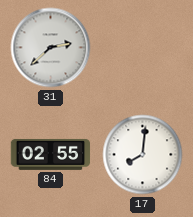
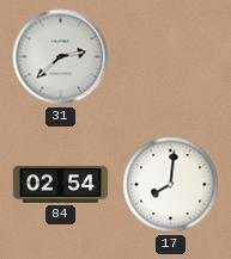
84: 02:55 -> 02:54 (61, 184)
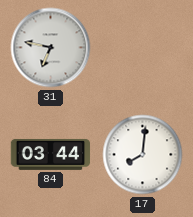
31: 2:38 -> 6:47 (51, 48)
84: 02:54 -> 03:44 (51, 154)
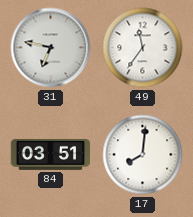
49: none -> 11:36 (143, 48)
84: 03:44 -> 03:51 (51, 154)
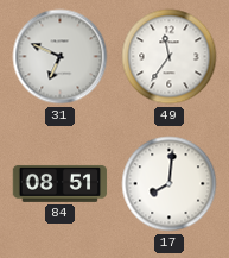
31: 6:47 -> 6:49 (61, 57)
84: 03:51 -> 08:51 (61, 183)
